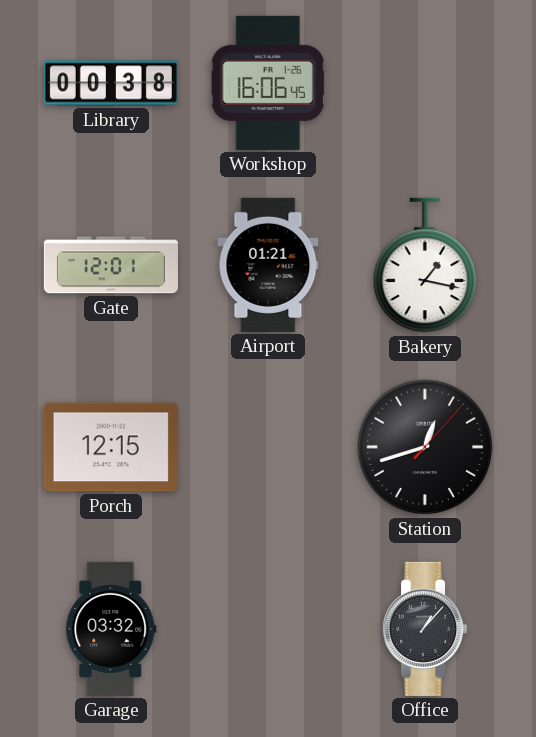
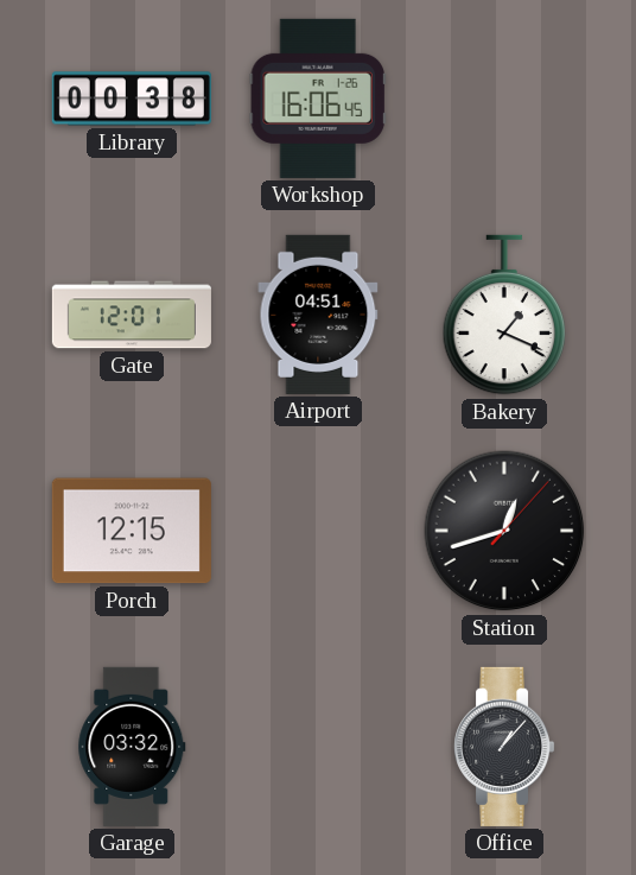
Airport: 01:21 -> 04:51 (318, 315)
Bakery: 1:17 -> 1:19 (504, 315)
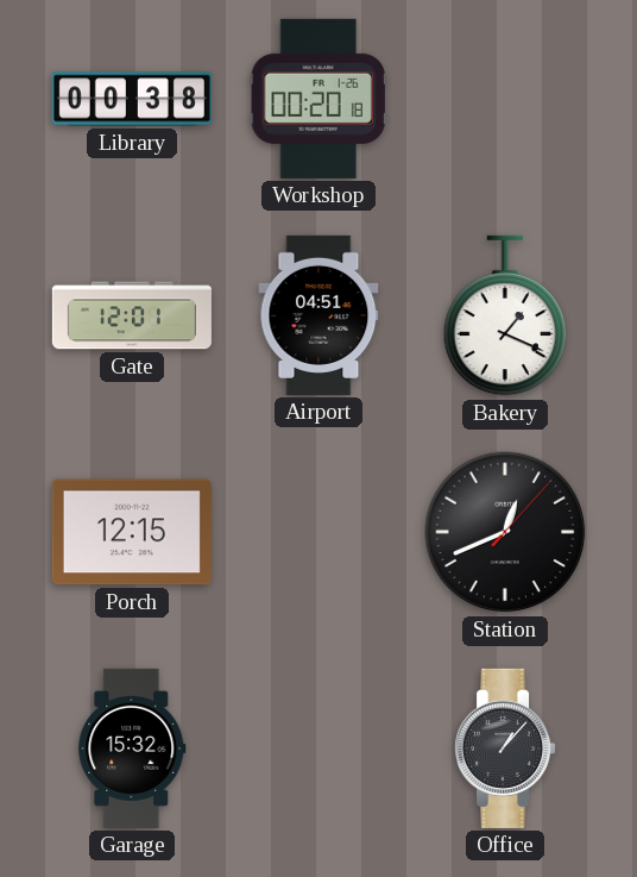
Workshop: 16:06 -> 00:20 (318, 99)
Station: 12:42 -> 12:41 (505, 532)
Garage: 03:32 -> 15:32 (132, 748)
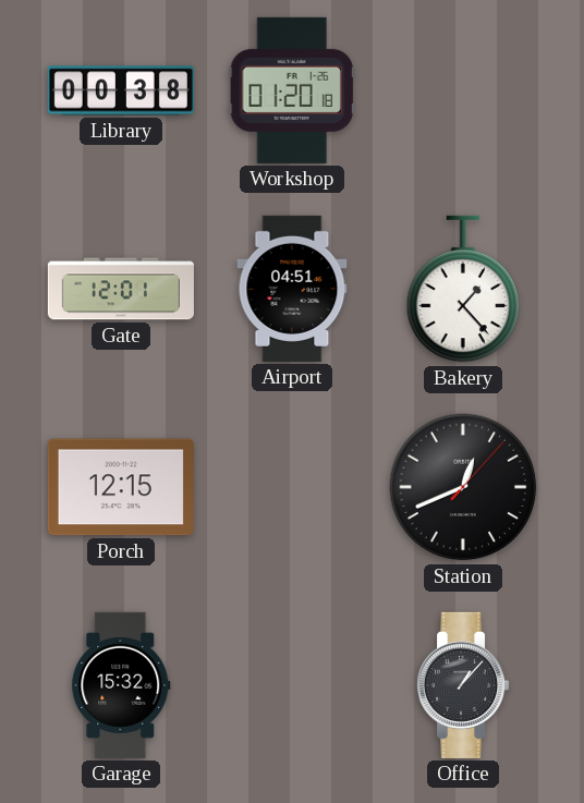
Workshop: 00:20 -> 01:20 (292, 90)
Bakery: 1:19 -> 1:23 (463, 289)
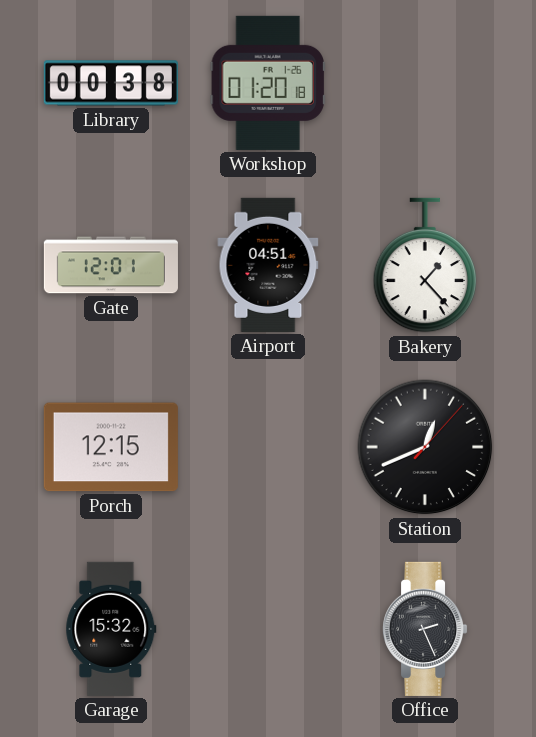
Office: 1:07 -> 2:26 (426, 629)
